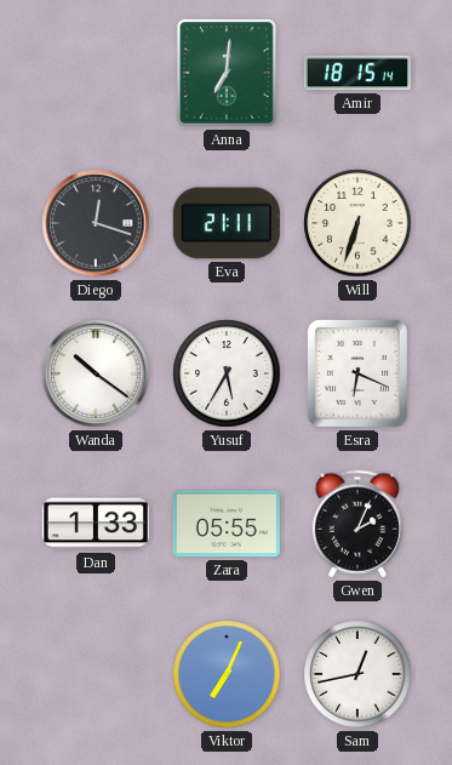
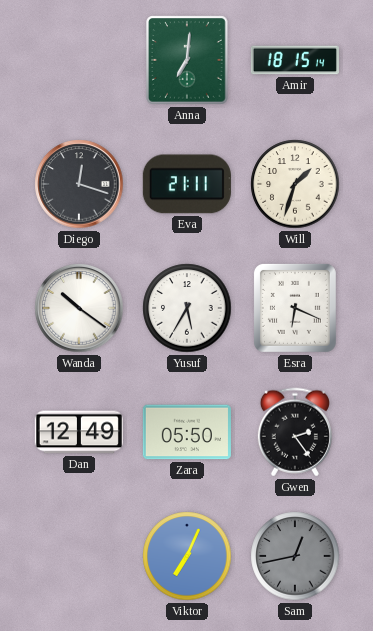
Will: 6:33 -> 1:33 (295, 184)
Dan: 1:33 -> 12:49 (79, 432)
Zara: 05:55 -> 05:50 (187, 432)
Gwen: 2:04 -> 2:24 (295, 432)
Sam dial: white -> grey (295, 556)
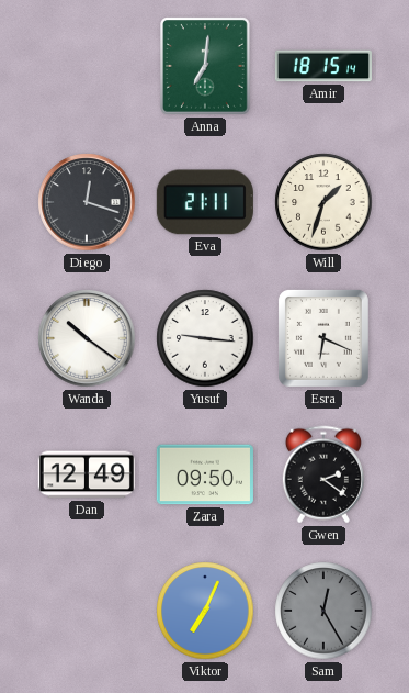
Yusuf: 5:35 -> 9:16 (205, 338)
Zara: 05:50 -> 09:50 (205, 474)
Gwen: 2:24 -> 2:21 (323, 474)
Sam: 12:43 -> 12:25 (323, 611)
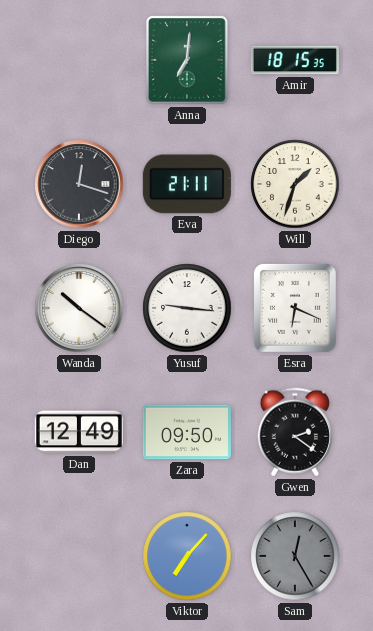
Amir: 18:15:14 -> 18:15:35 (295, 60)
Viktor: 7:04 -> 7:07 (187, 556)
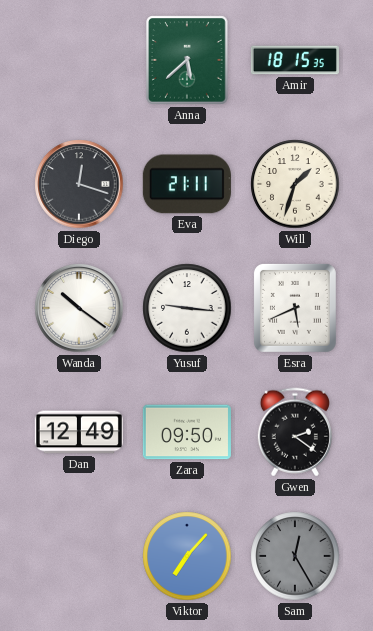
Anna: 7:01 -> 5:38 (187, 60)
Esra: 6:19 -> 5:41 (295, 308)
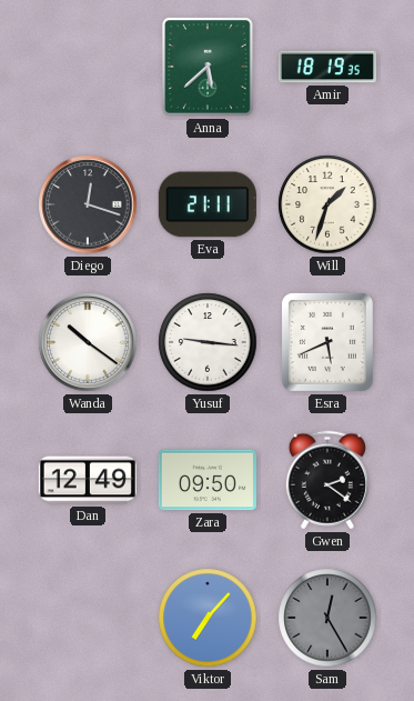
Amir: 18:15 -> 18:19 (327, 67)
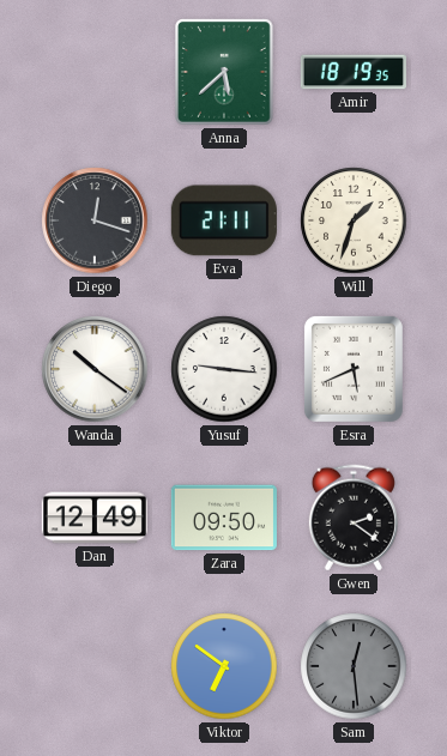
Viktor: 7:07 -> 6:51 (224, 666)
Sam: 12:25 -> 12:29 (354, 666)
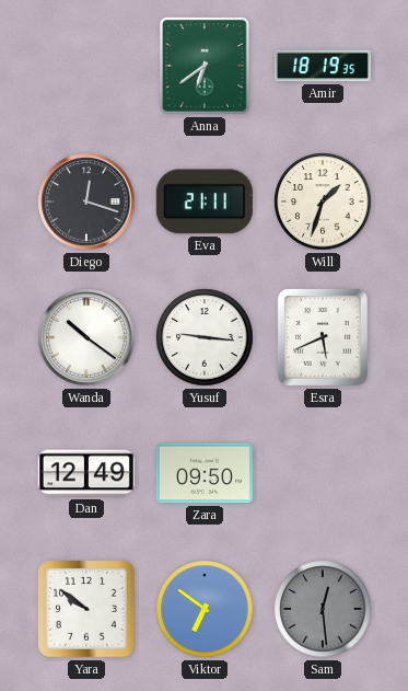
Anna: 5:38 -> 6:39 (205, 66)
Gwen: 2:21 -> none (354, 518)
Yara: none -> 9:51 (86, 609)
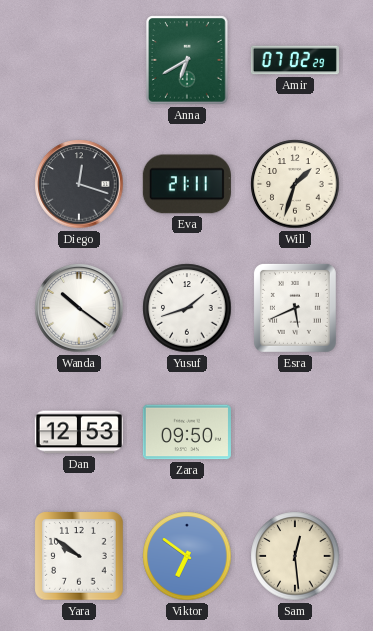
Anna: 6:39 -> 6:40 (187, 60)
Amir: 18:19 -> 07:02 (295, 60)
Yusuf: 9:16 -> 1:42 (187, 308)
Dan: 12:49 -> 12:53 (79, 432)
Sam dial: grey -> cream (295, 556)
